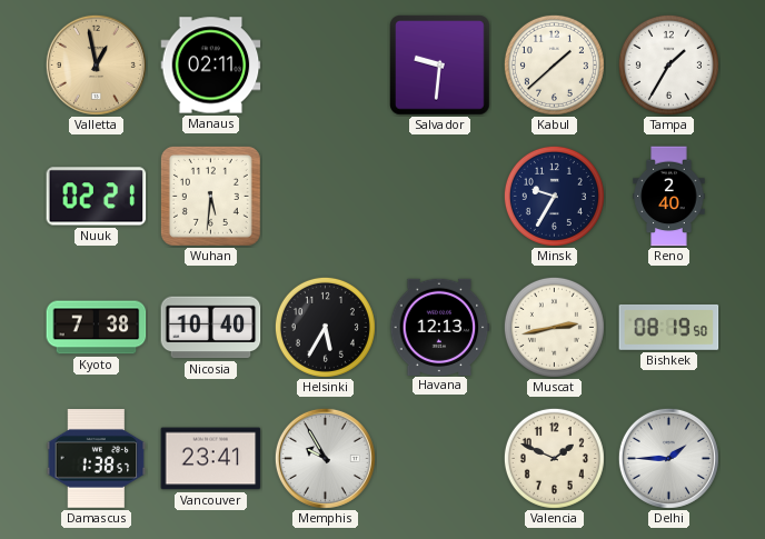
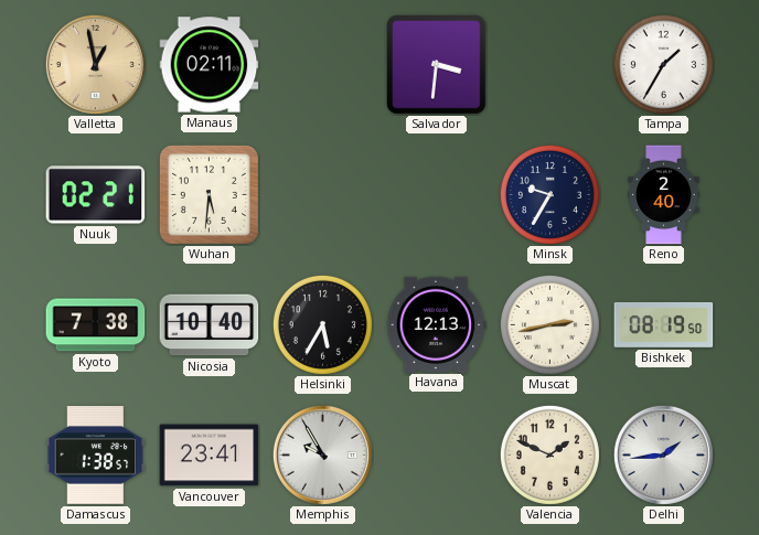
Salvador: 9:31 -> 3:31 (437, 65)
Kabul: 1:38 -> none (554, 64)
Delhi: 1:45 -> 1:44 (663, 454)
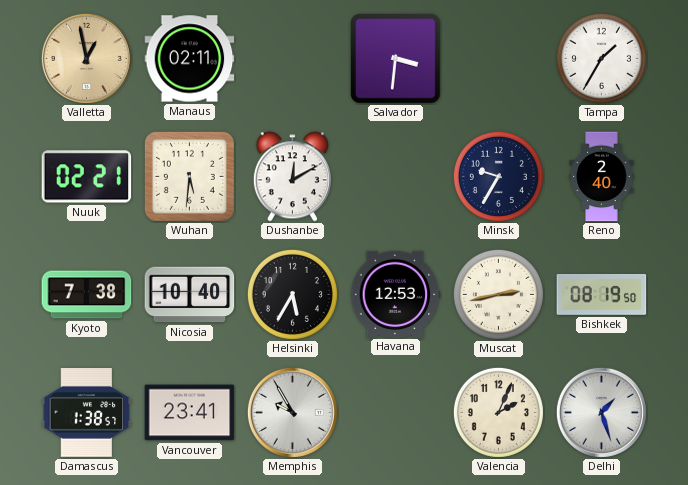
Dushanbe: none -> 12:10 (292, 177)
Havana: 12:13 -> 12:53 (396, 294)
Valencia: 1:49 -> 2:04 (498, 412)
Delhi: 1:44 -> 1:27 (601, 412)
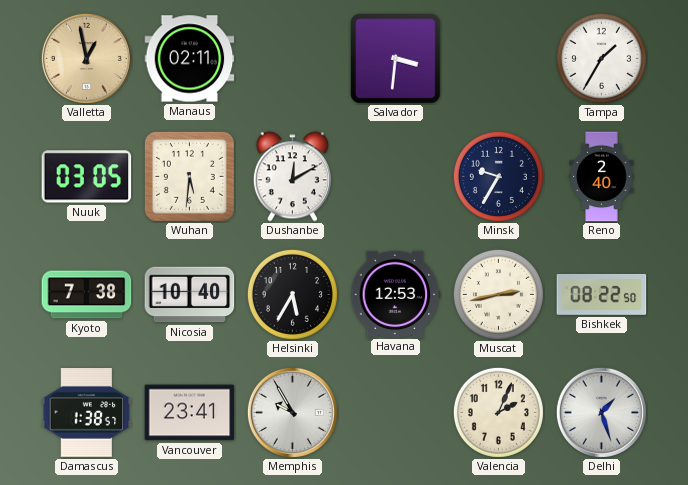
Nuuk: 02:21 -> 03:05 (87, 177)
Bishkek: 08:19 -> 08:22 (602, 294)
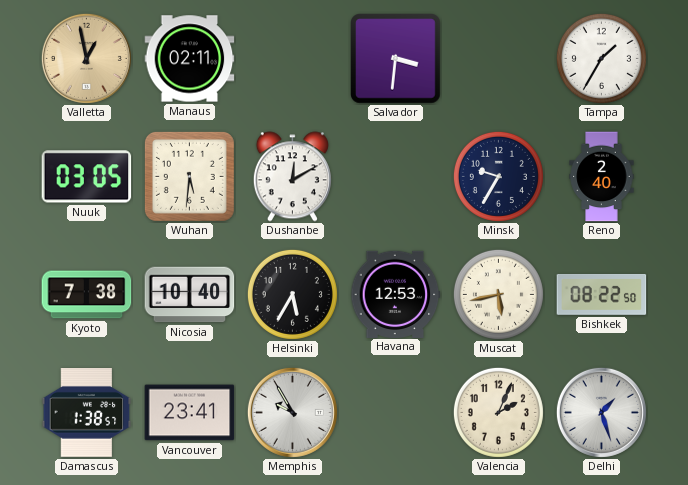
Muscat: 2:43 -> 5:43 (498, 294)
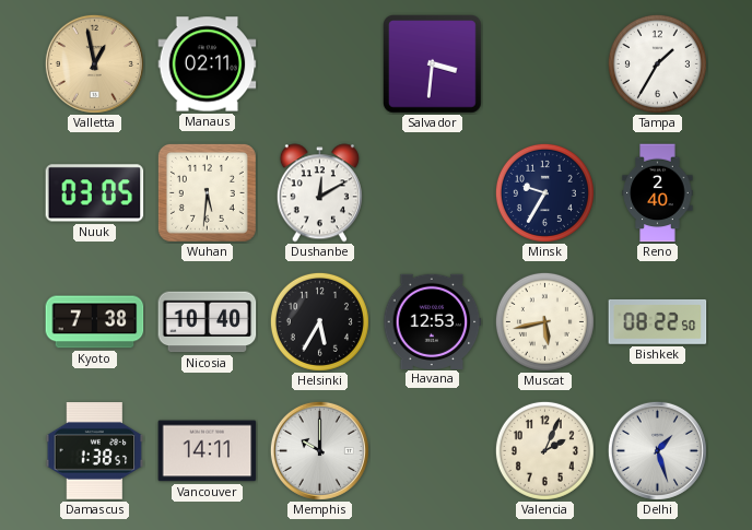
Vancouver: 23:41 -> 14:11 (208, 451)
Memphis: 9:55 -> 10:00 (319, 450)
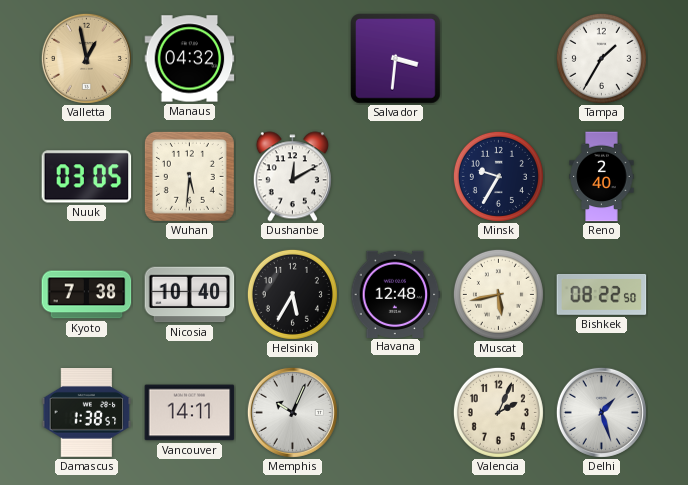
Manaus: 02:11 -> 04:32 (190, 59)
Havana: 12:53 -> 12:48 (396, 294)
Memphis: 10:00 -> 10:04 (292, 412)
